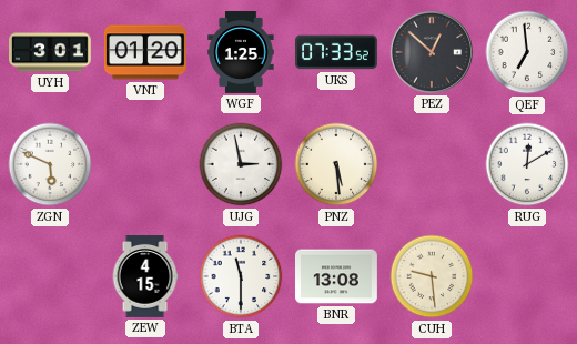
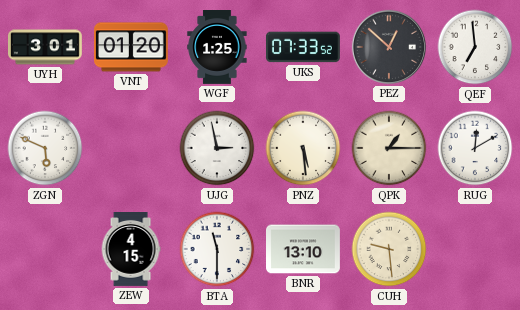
QPK: none -> 1:15 (389, 148)
BNR: 13:08 -> 13:10 (304, 249)
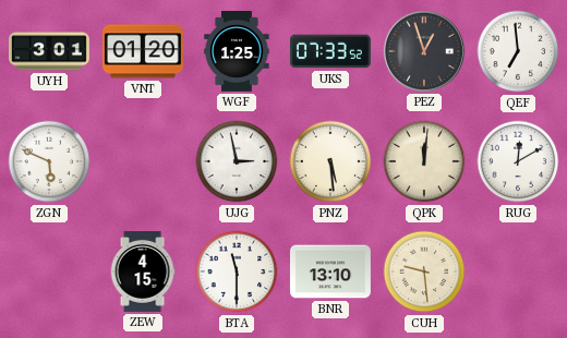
PEZ: 12:52 -> 12:57 (424, 51)
QPK: 1:15 -> 12:01 (424, 161)
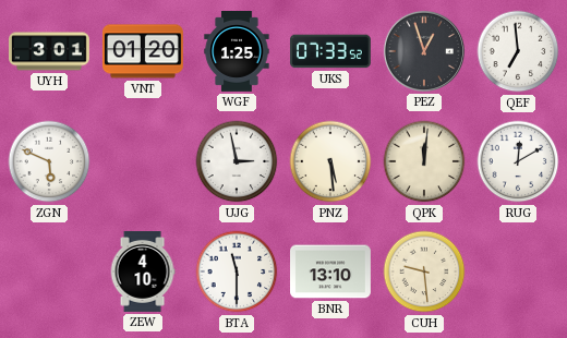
ZEW: 4:15 -> 4:10 (143, 273)
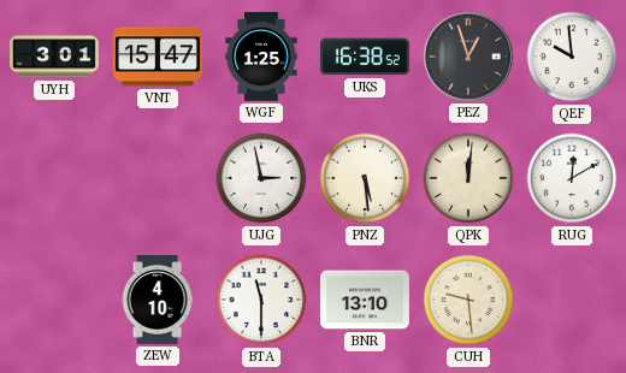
VNT: 01:20 -> 15:47 (159, 57)
UKS: 07:33 -> 16:38 (365, 57)
QEF: 6:59 -> 9:59 (572, 57)
ZGN: 5:49 -> none (49, 161)
